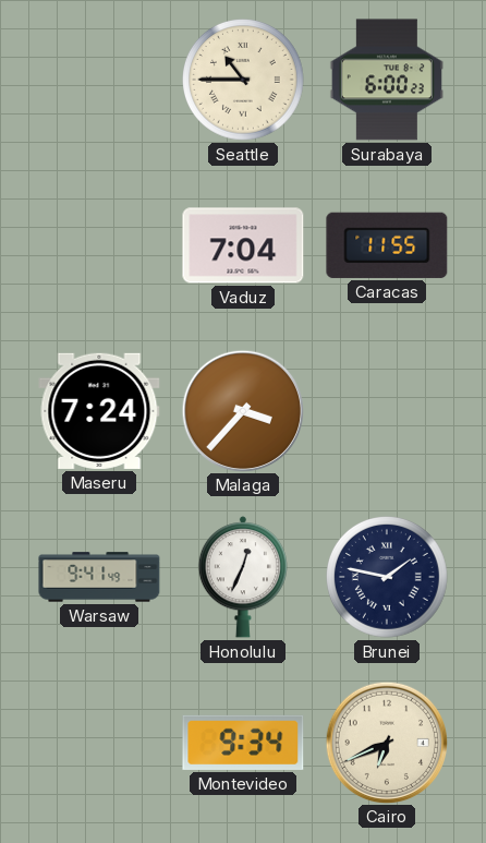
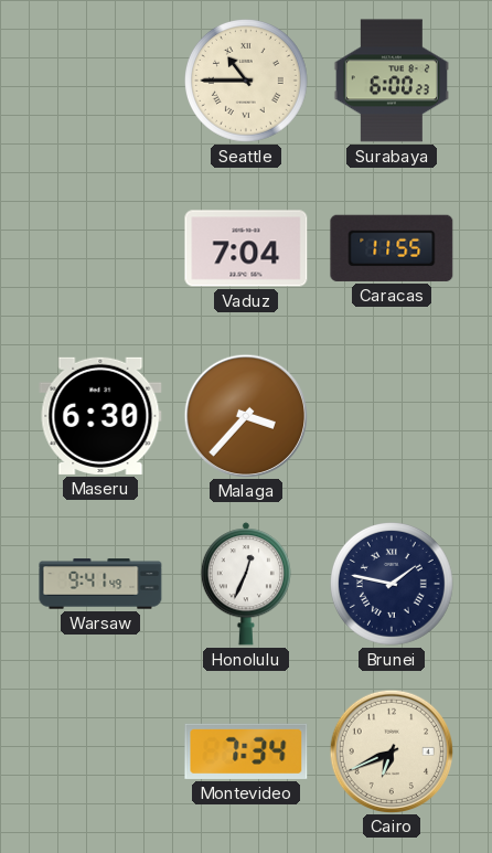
Maseru: 7:24 -> 6:30 (100, 416)
Montevideo: 9:34 -> 7:34 (246, 751)
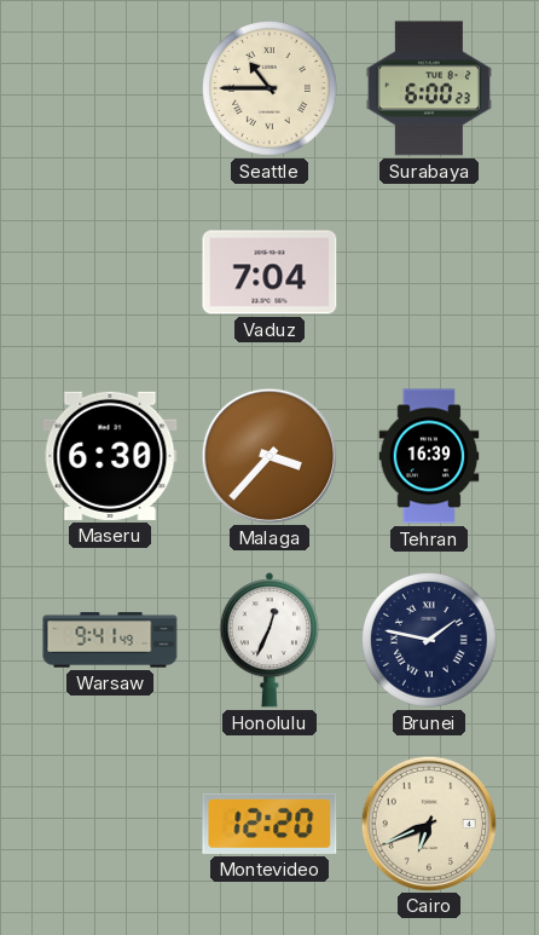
Caracas: 11:55 -> none (392, 248)
Tehran: none -> 16:39 (429, 456)
Montevideo: 7:34 -> 12:20 (269, 824)
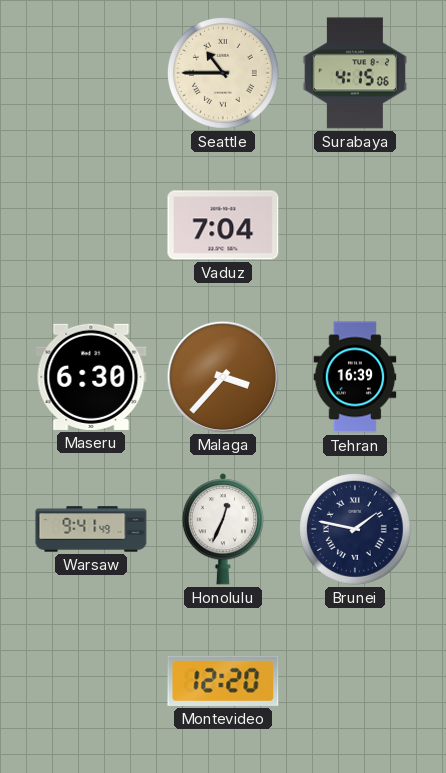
Surabaya: 6:00 -> 4:15 (355, 73)
Cairo: 6:41 -> none (428, 823)
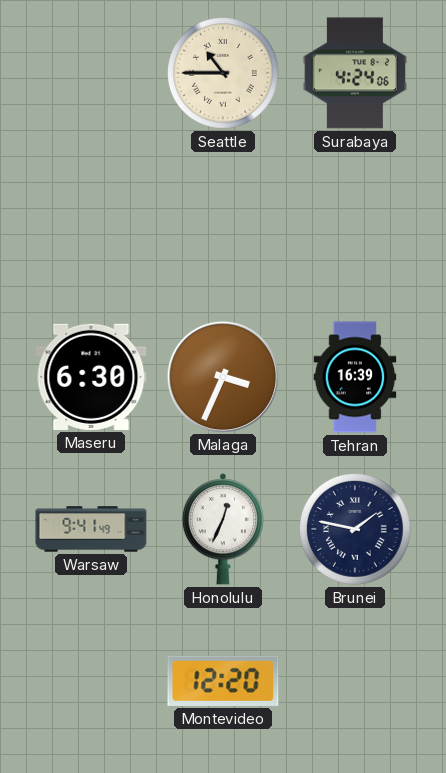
Surabaya: 4:15 -> 4:24 (355, 73)
Vaduz: 7:04 -> none (223, 225)
Malaga: 3:37 -> 3:34 (222, 376)
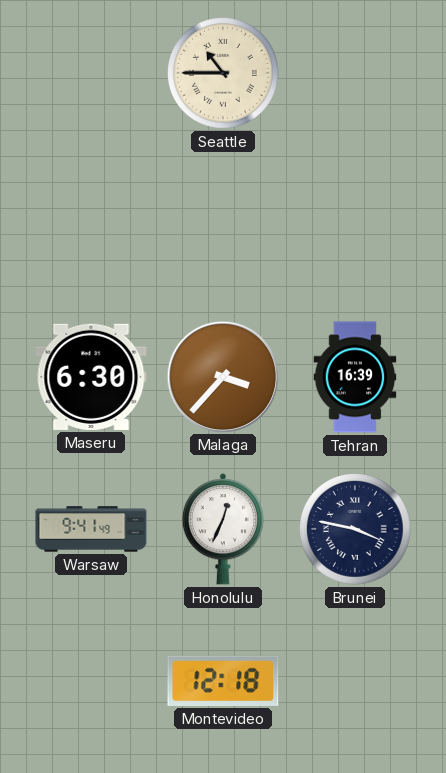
Surabaya: 4:24 -> none (355, 73)
Malaga: 3:34 -> 3:37 (222, 376)
Brunei: 1:47 -> 3:47 (356, 530)
Montevideo: 12:20 -> 12:18 (223, 681)
